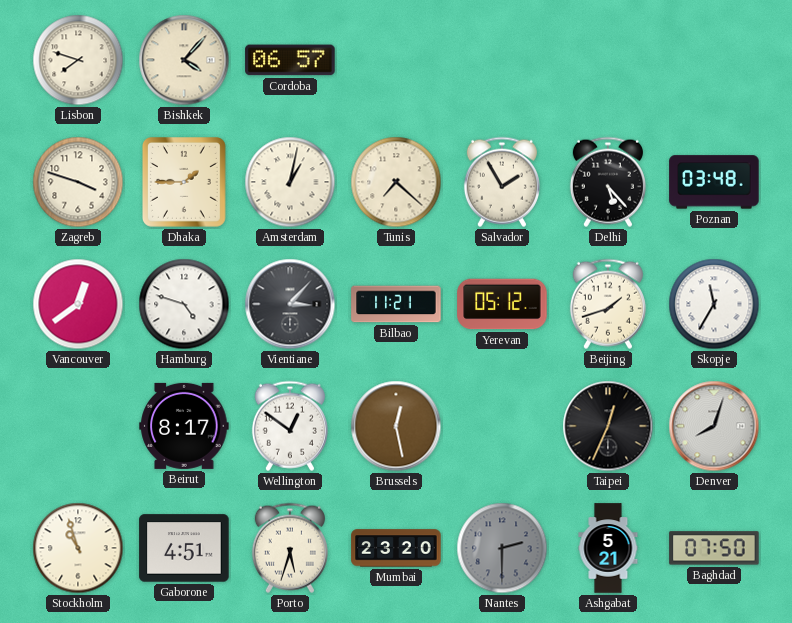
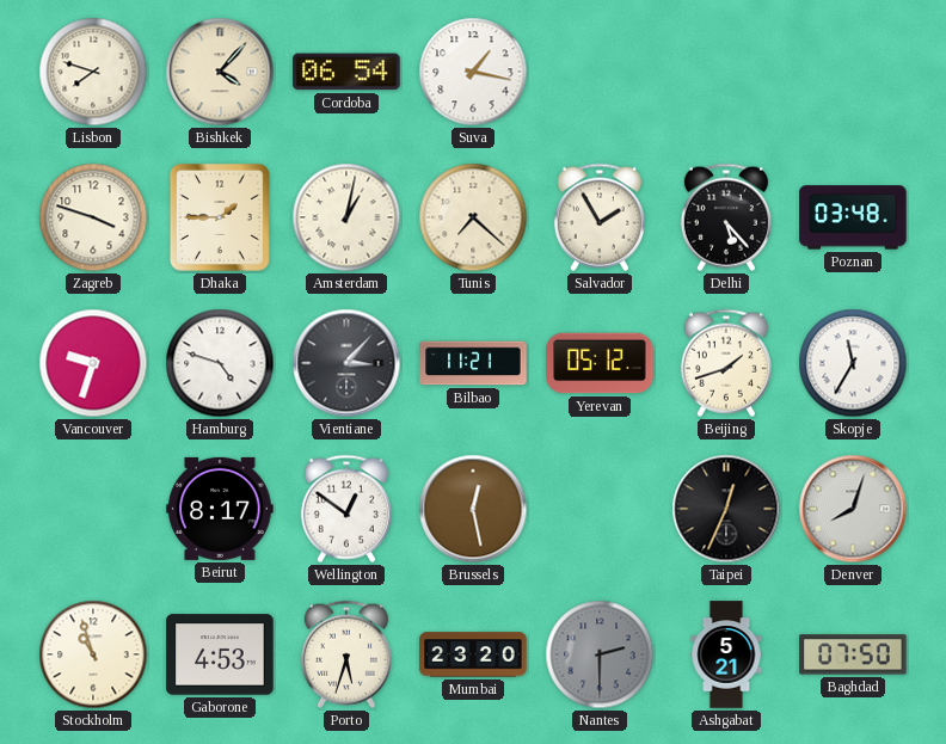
Cordoba: 06:57 -> 06:54 (346, 72)
Suva: none -> 1:17 (473, 72)
Vancouver: 12:39 -> 9:33 (93, 363)
Gaborone: 4:51 -> 4:53 (220, 654)
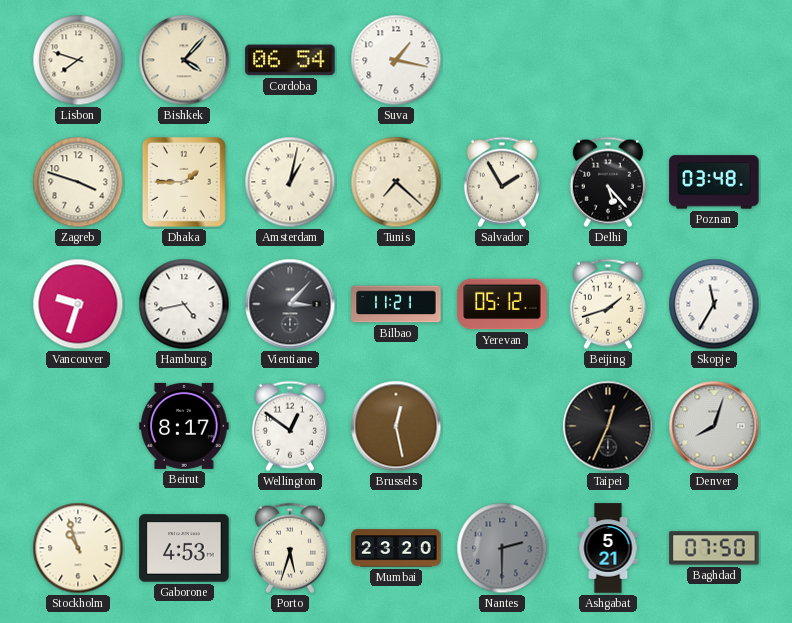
Hamburg: 4:48 -> 4:43 (184, 304)
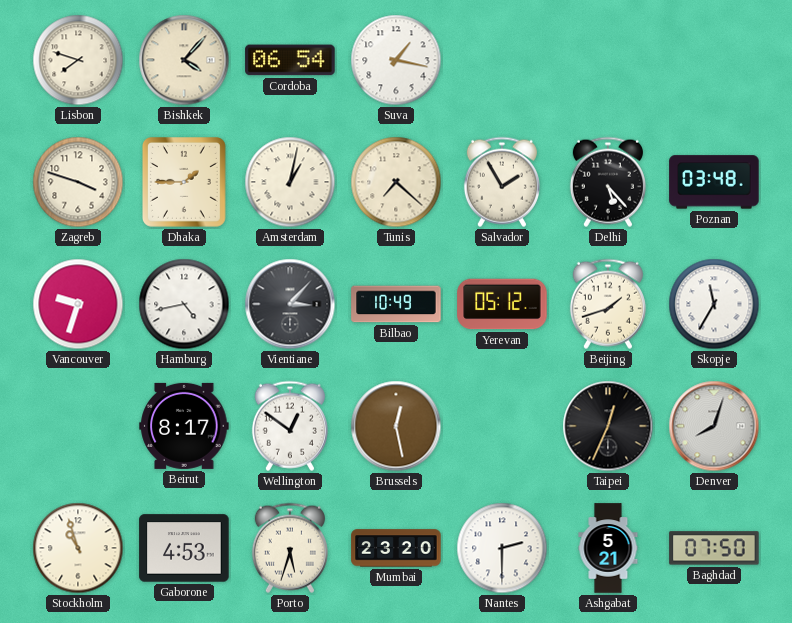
Bilbao: 11:21 -> 10:49 (396, 304)
Nantes dial: grey -> white (502, 548)
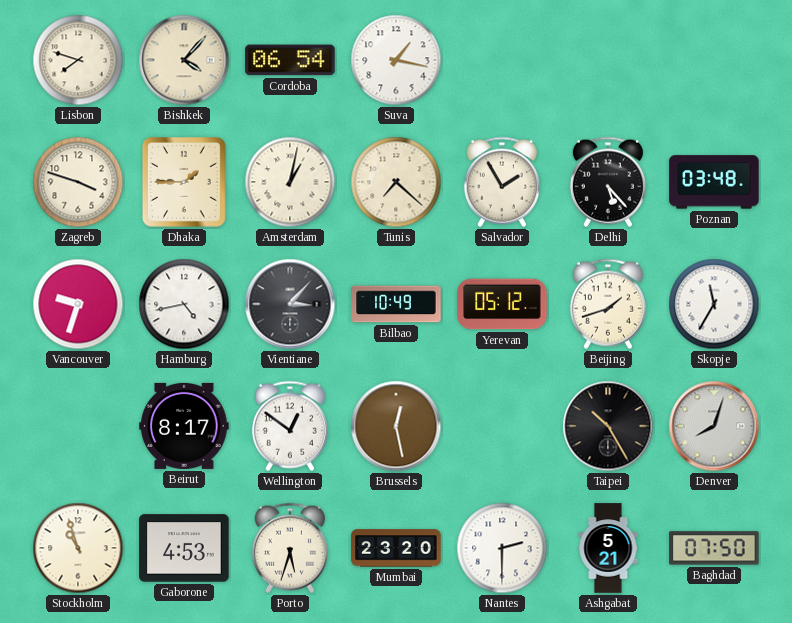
Taipei: 12:34 -> 10:25 (608, 426)
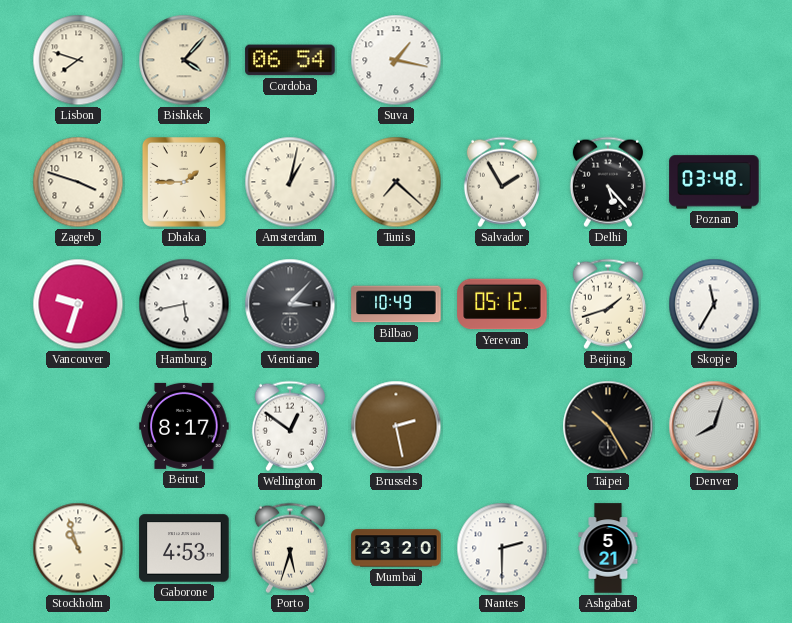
Hamburg: 4:43 -> 5:43 (184, 304)
Brussels: 12:28 -> 2:28 (396, 426)
Baghdad: 07:50 -> none (714, 548)
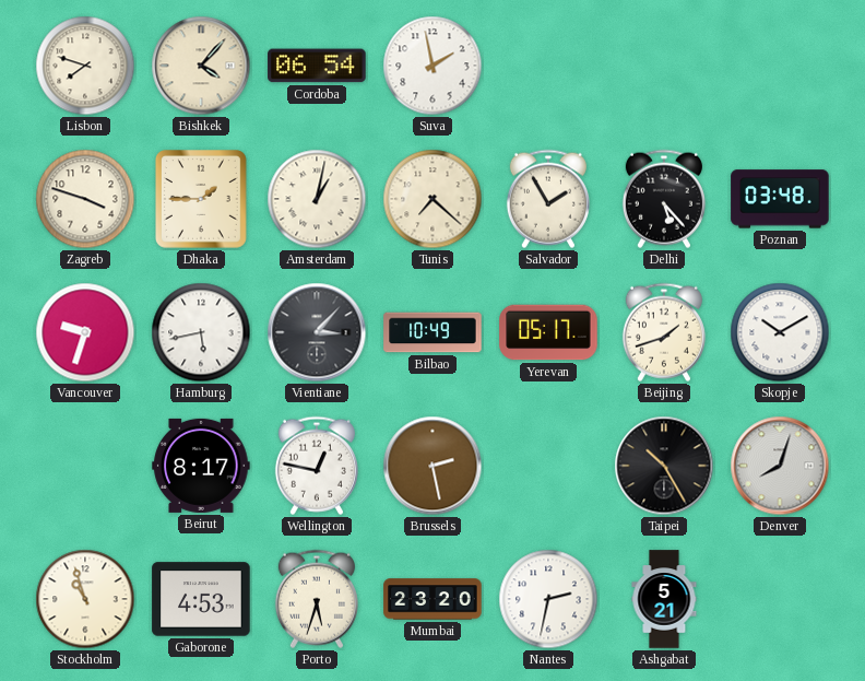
Suva: 1:17 -> 1:58 (432, 66)
Yerevan: 05:12 -> 05:17 (548, 332)
Skopje: 11:35 -> 10:10 (780, 332)
Wellington: 12:51 -> 12:47 (317, 466)
Nantes: 2:30 -> 2:32 (548, 599)
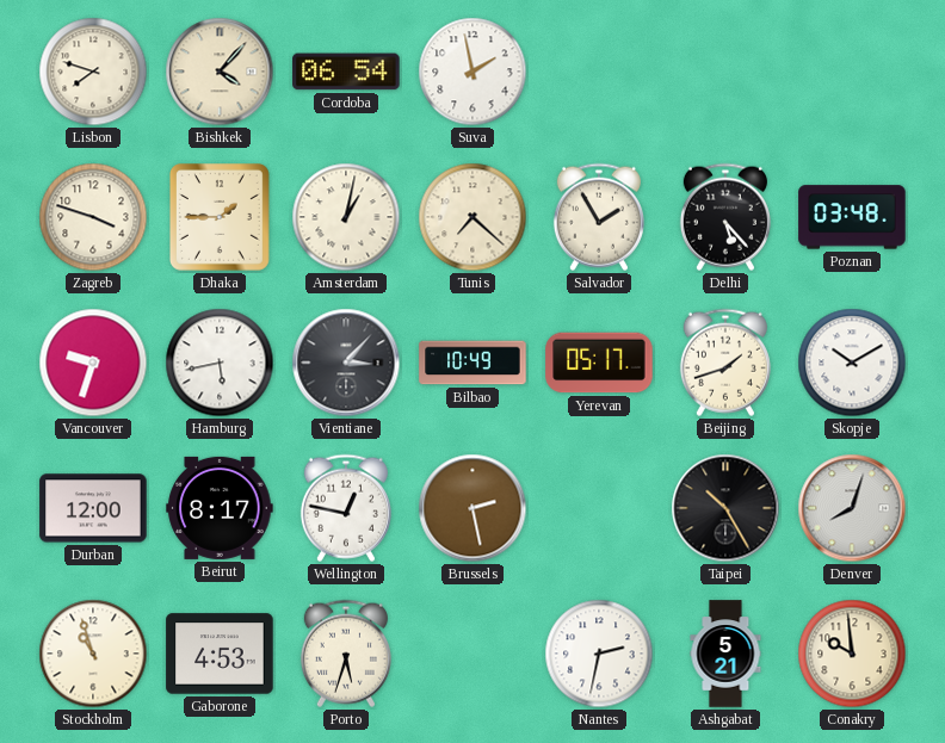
Durban: none -> 12:00 (93, 508)
Mumbai: 23:20 -> none (432, 599)
Conakry: none -> 9:59 (852, 654)
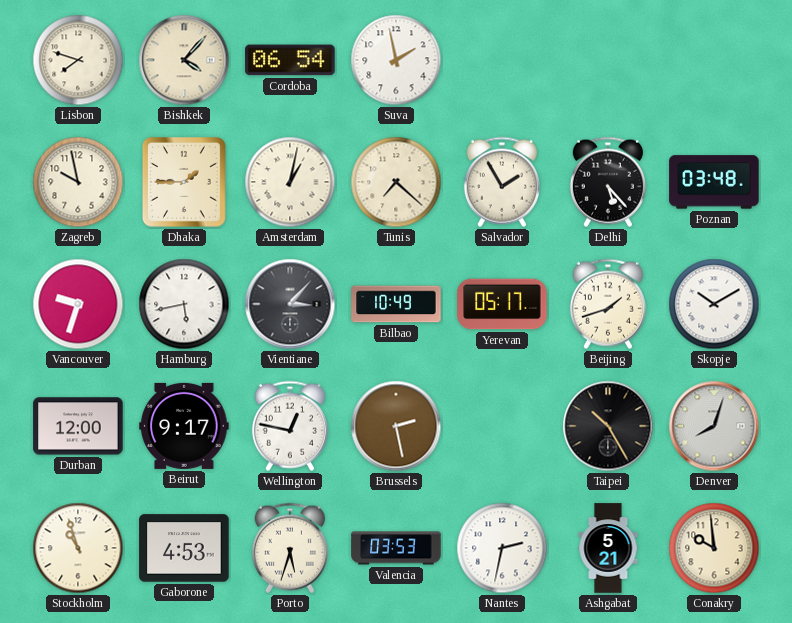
Zagreb: 3:48 -> 9:58 (78, 182)
Beirut: 8:17 -> 9:17 (184, 426)
Valencia: none -> 03:53 (396, 548)
